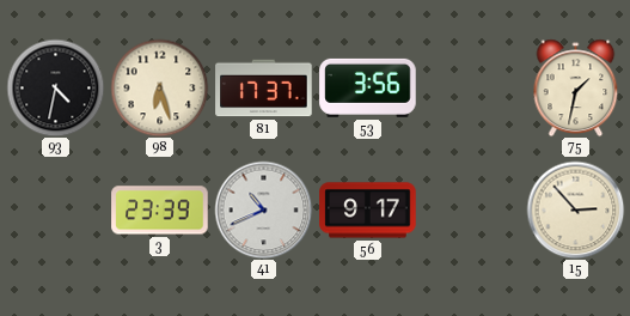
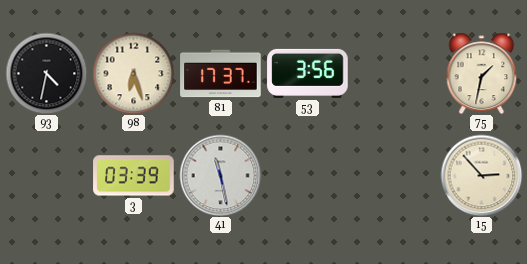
3: 23:39 -> 03:39 (134, 176)
41: 10:41 -> 11:28 (220, 175)
56: 9:17 -> none (368, 211)
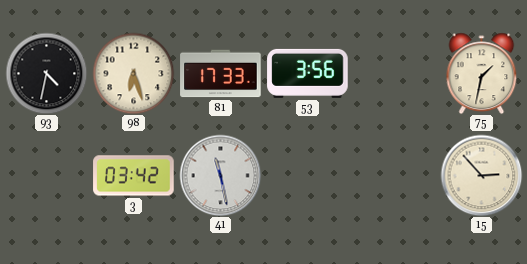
81: 17:37 -> 17:33 (221, 74)
3: 03:39 -> 03:42 (134, 176)
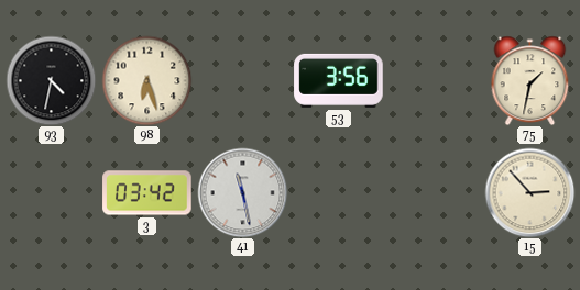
81: 17:33 -> none (221, 74)
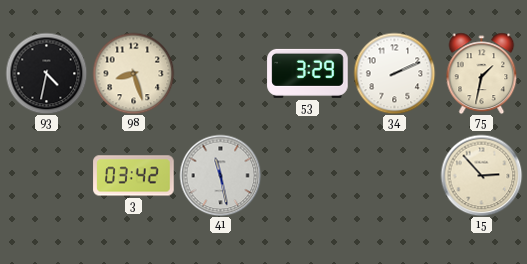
98: 6:27 -> 8:27 (133, 73)
53: 3:56 -> 3:29 (308, 73)
34: none -> 2:11 (394, 73)
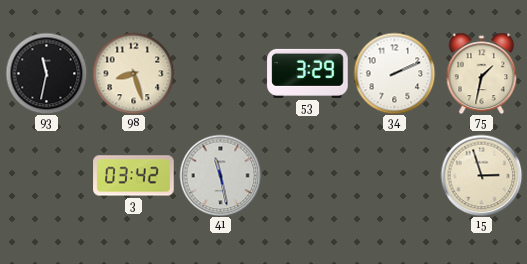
93: 4:32 -> 11:32 (46, 73)
15: 2:53 -> 2:57 (481, 175)
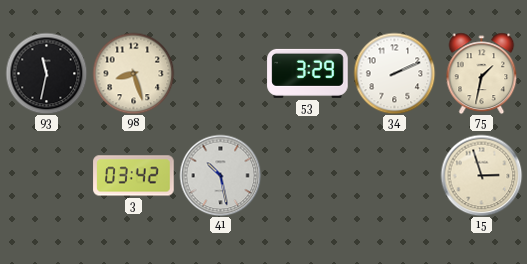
41: 11:28 -> 10:28 (220, 175)
